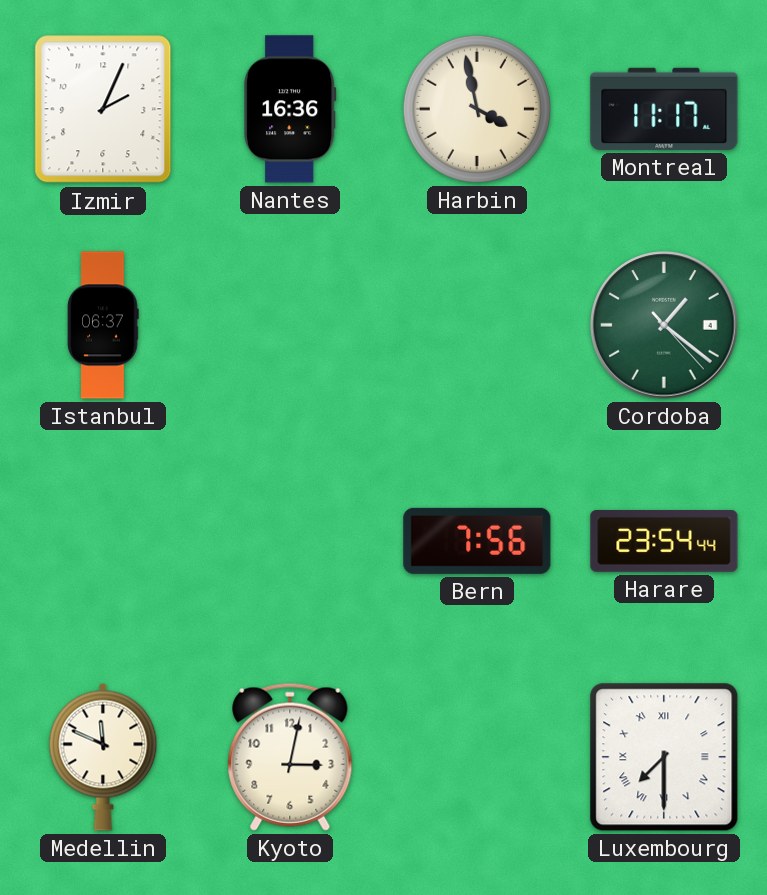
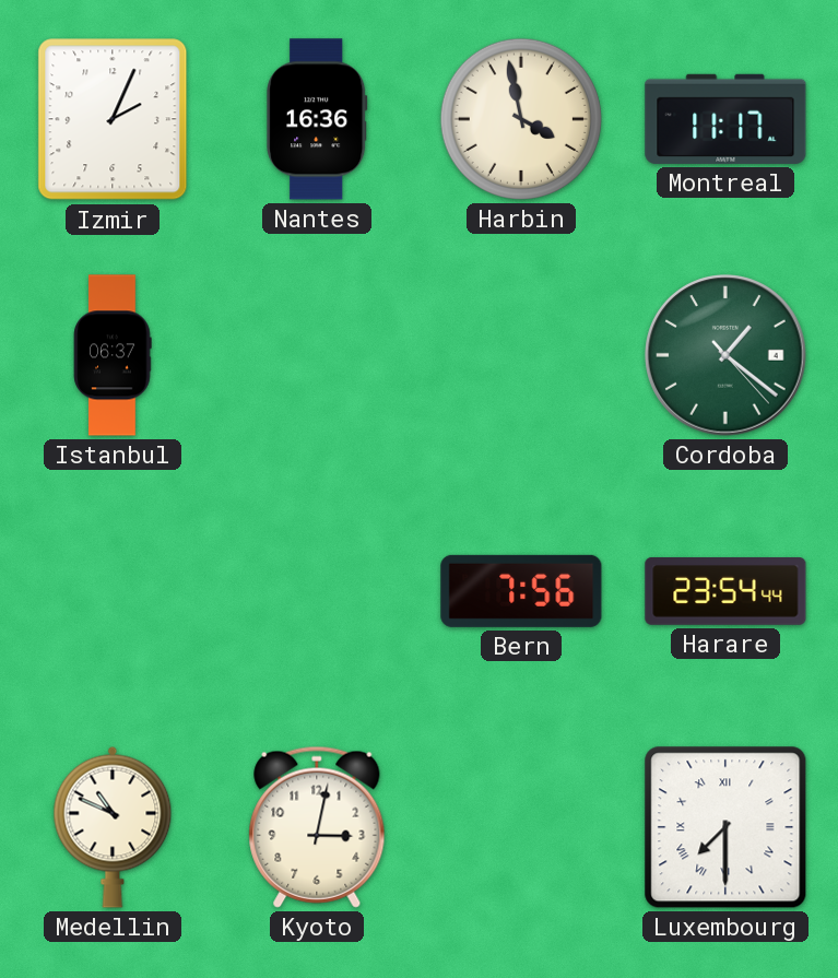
Medellin: 11:49 -> 10:49 (113, 827)
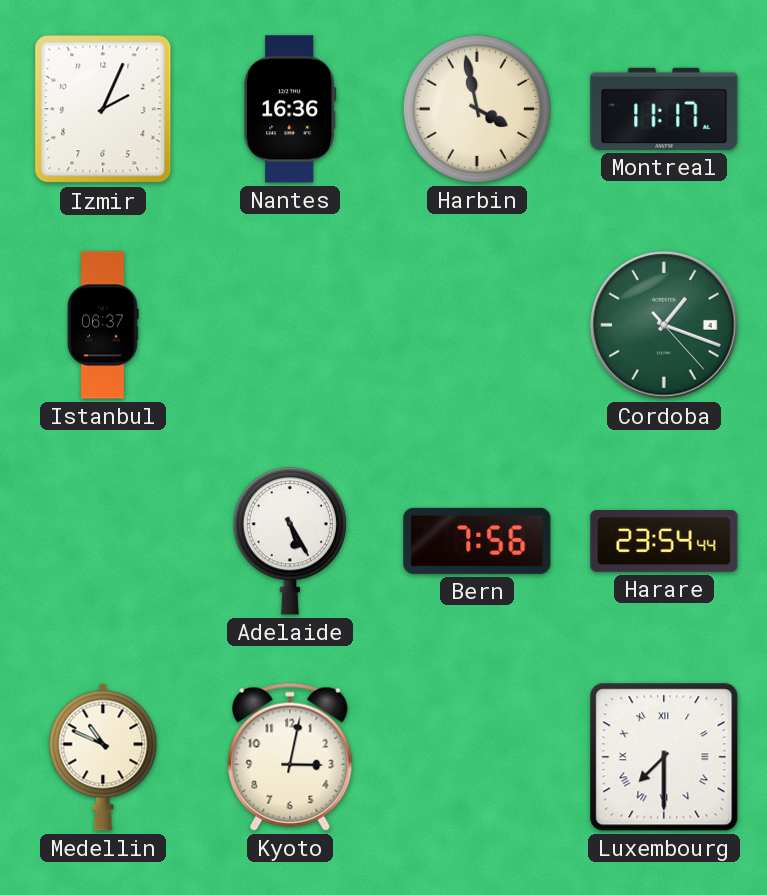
Cordoba: 1:21 -> 1:18 (664, 325)
Adelaide: none -> 5:25 (290, 541)
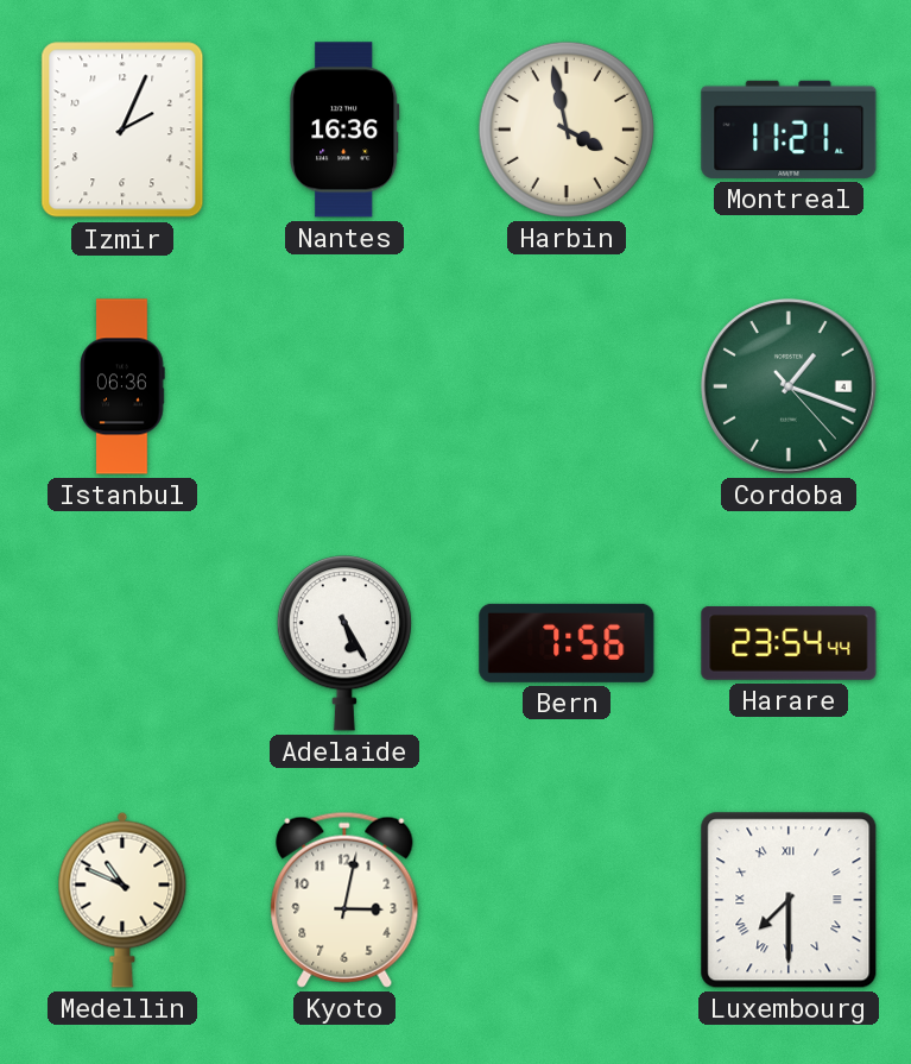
Montreal: 11:17 -> 11:21 (789, 130)
Istanbul: 06:37 -> 06:36 (122, 386)
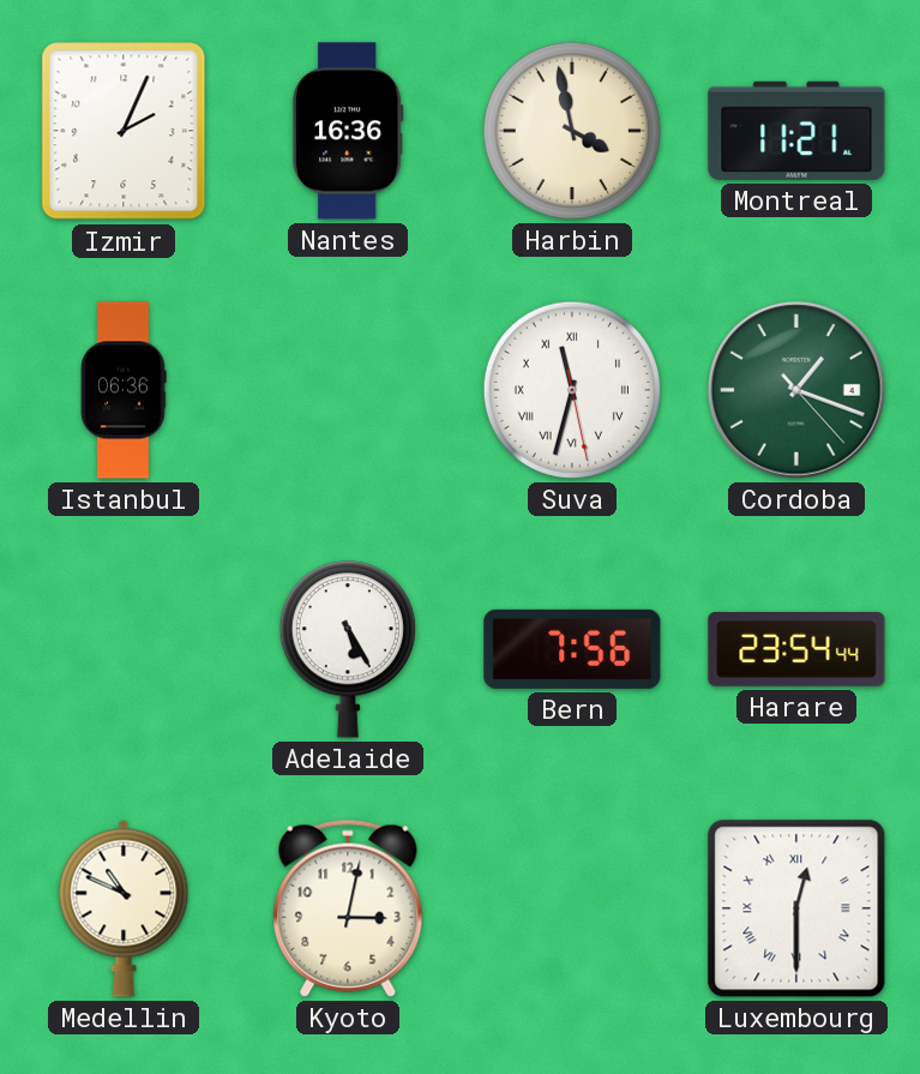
Suva: none -> 11:32 (572, 390)
Luxembourg: 7:30 -> 12:30 (796, 908)
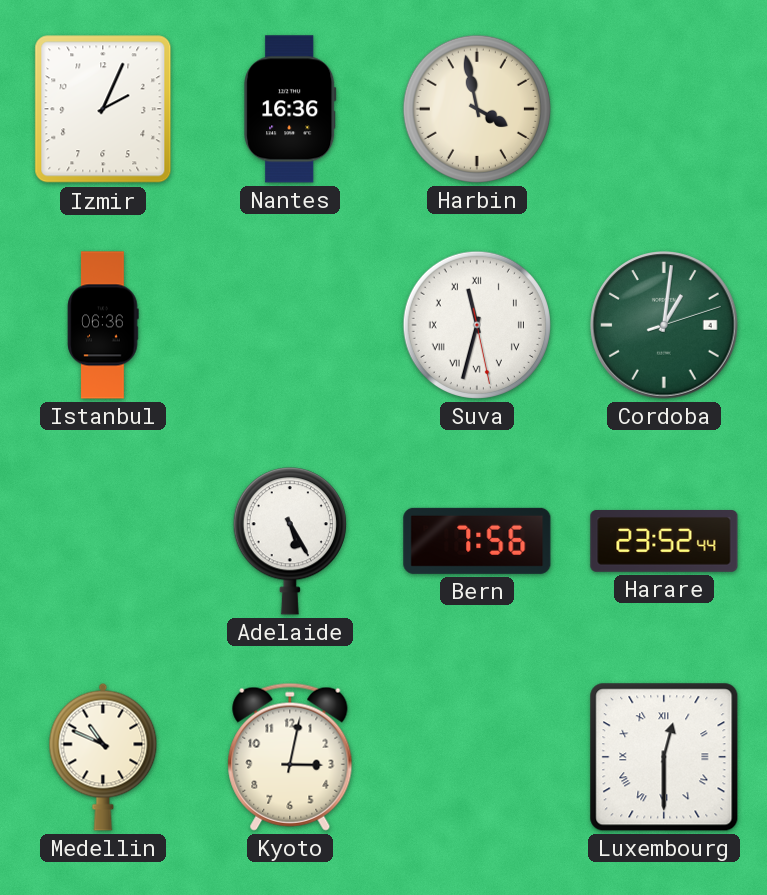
Montreal: 11:21 -> none (796, 131)
Cordoba: 1:18 -> 1:01 (664, 325)
Harare: 23:54 -> 23:52 (664, 542)
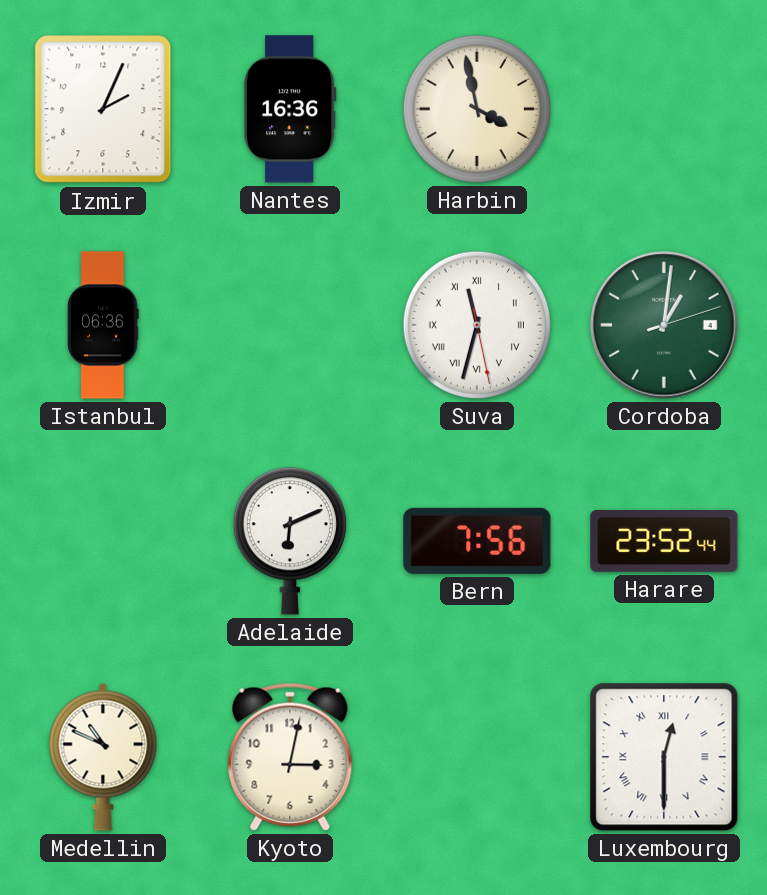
Adelaide: 5:25 -> 6:11 (290, 541)
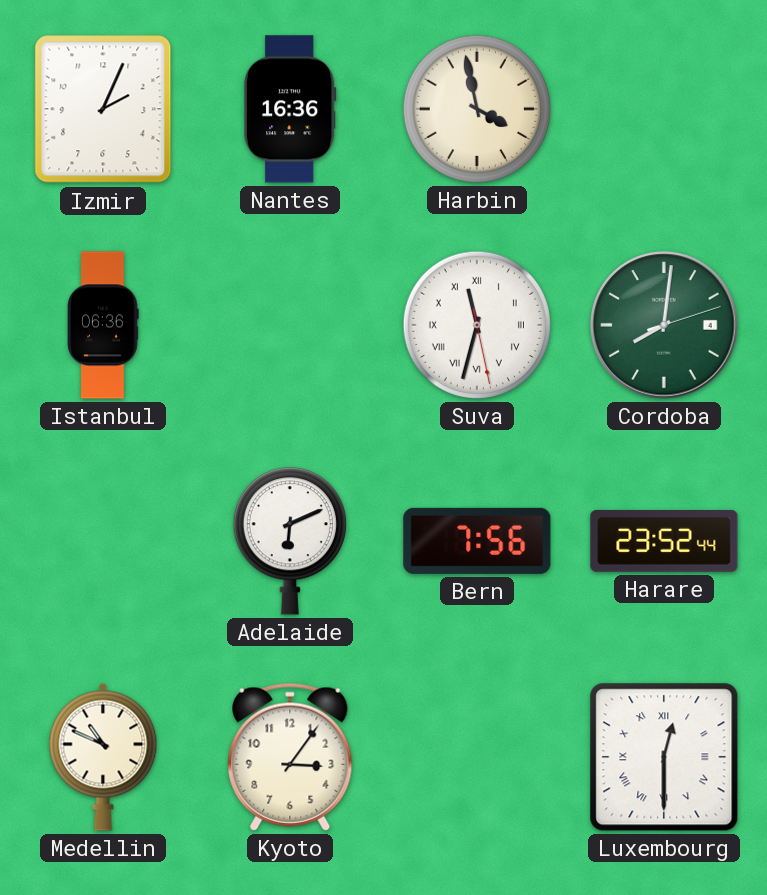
Cordoba: 1:01 -> 8:01 (664, 325)
Kyoto: 3:02 -> 3:06 (290, 757)
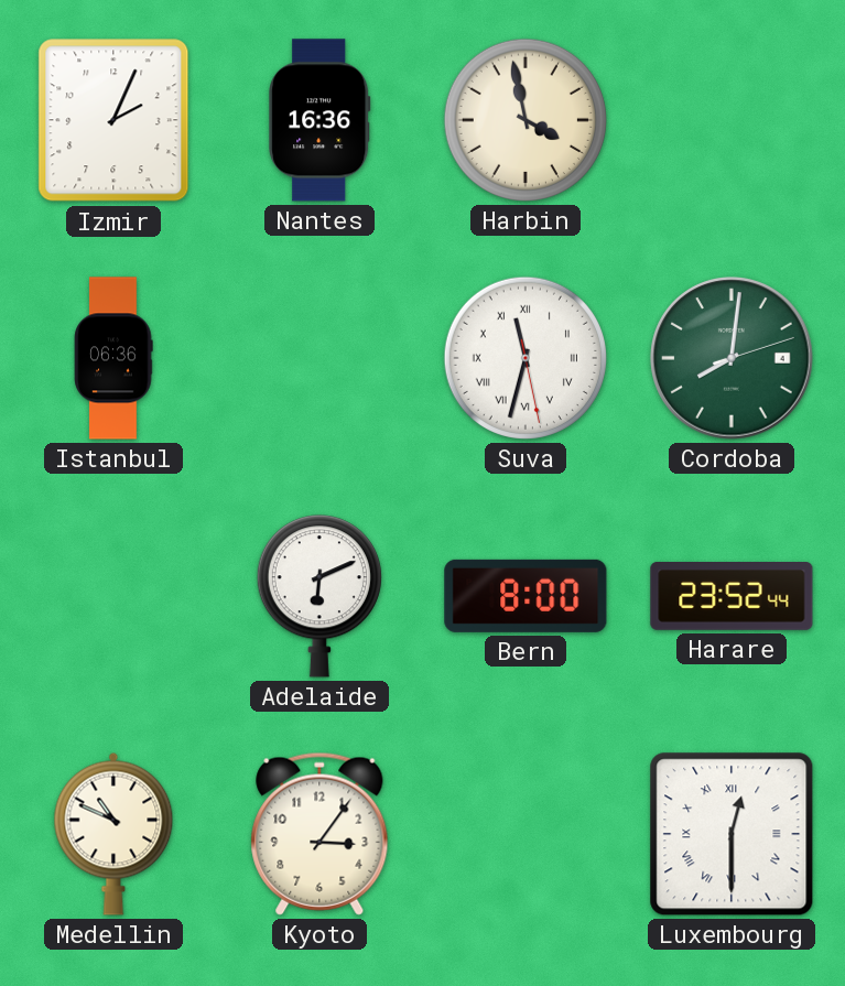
Bern: 7:56 -> 8:00 (526, 596)
